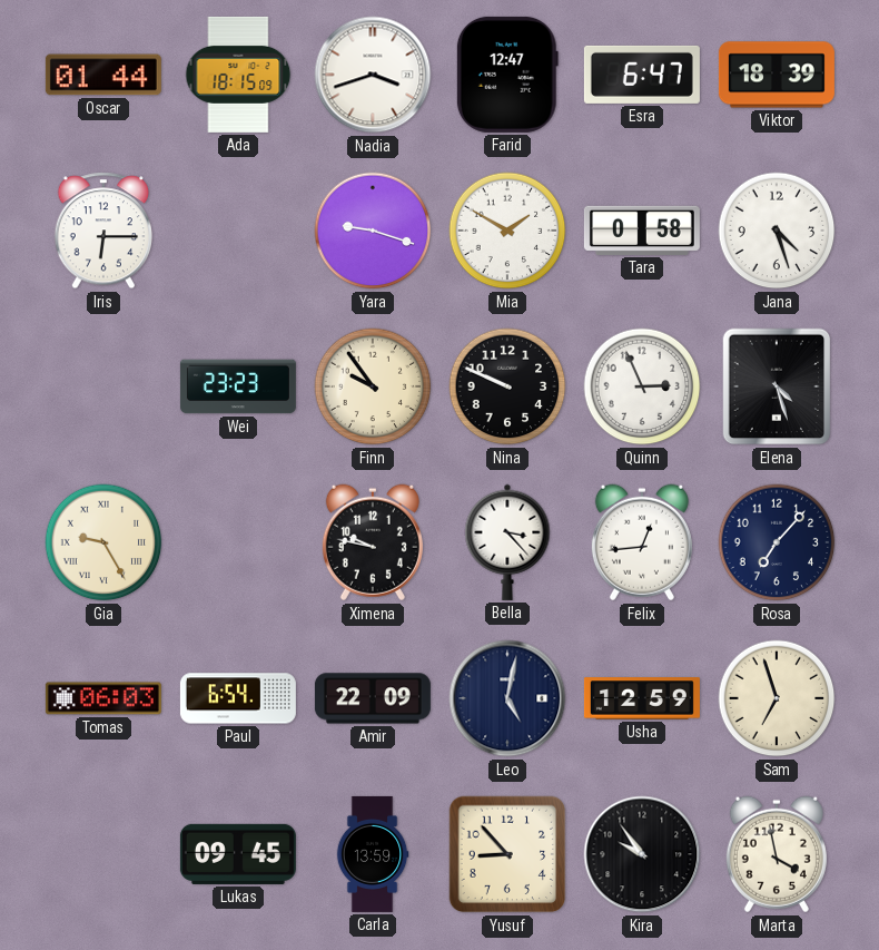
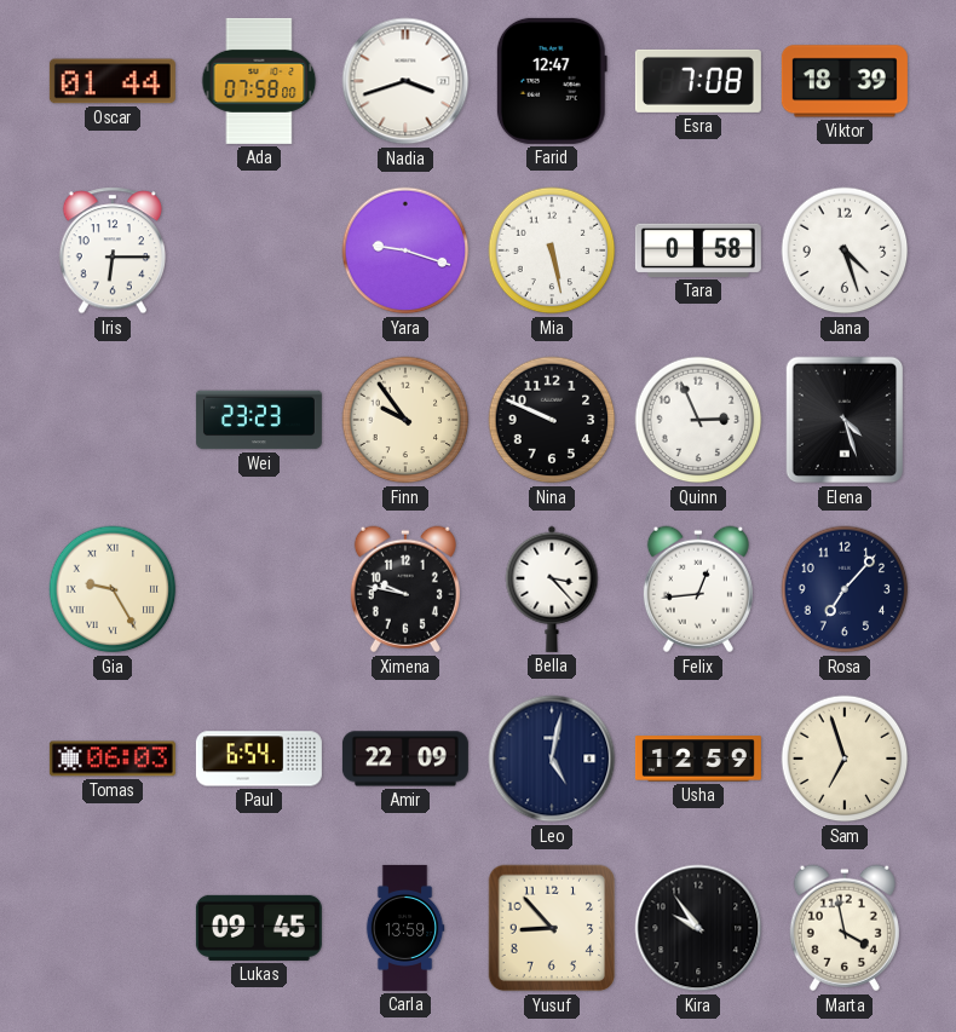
Ada: 18:15 -> 07:58 (259, 81)
Esra: 6:47 -> 7:08 (698, 81)
Mia: 1:50 -> 5:28 (552, 250)
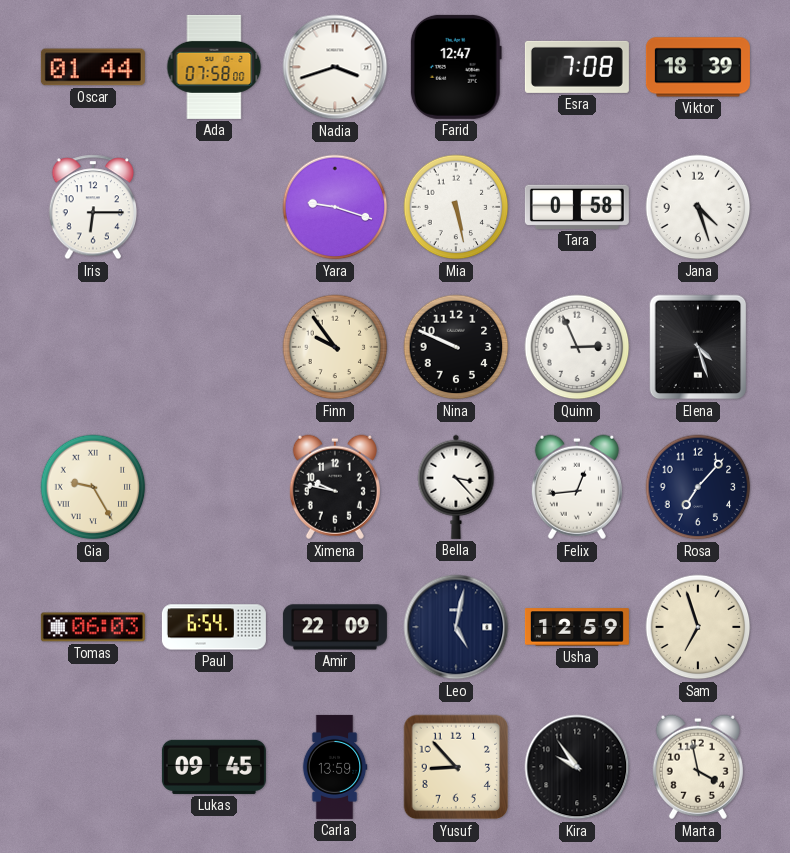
Wei: 23:23 -> none (259, 420)
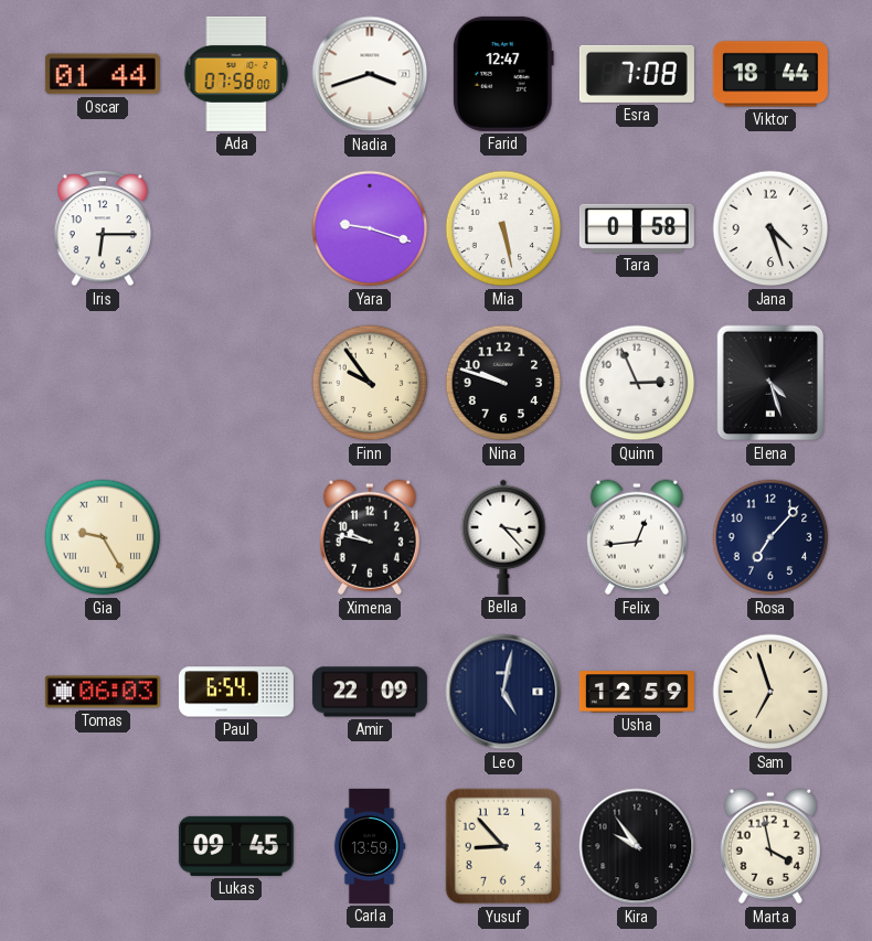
Viktor: 18:39 -> 18:44 (770, 74)
Nina: 9:49 -> 9:48 (503, 383)
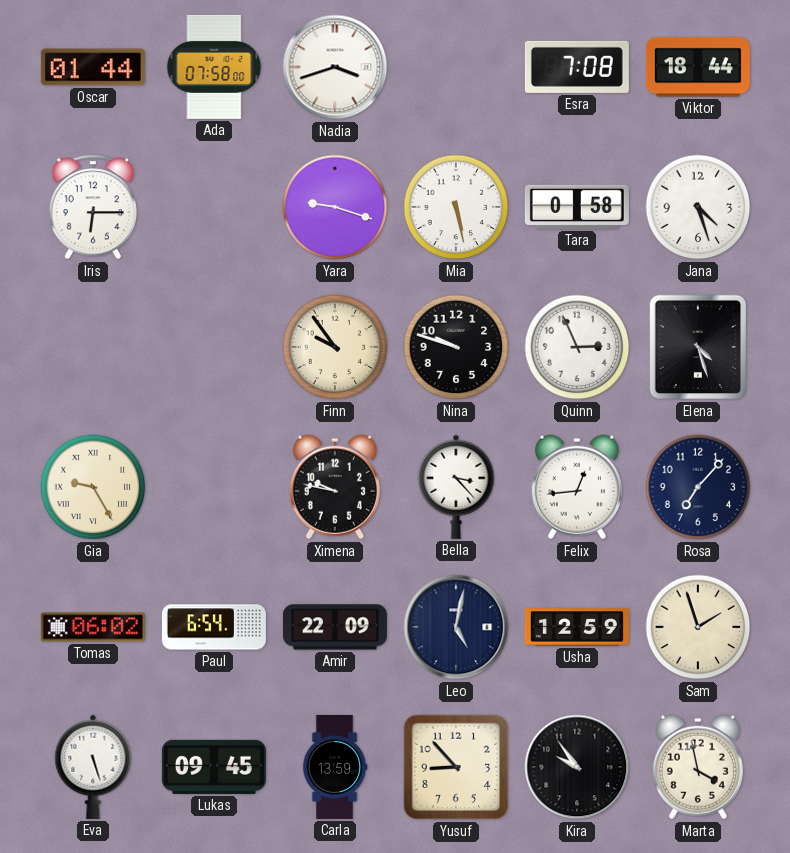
Farid: 12:47 -> none (503, 74)
Tomas: 06:03 -> 06:02 (93, 627)
Sam: 6:57 -> 1:57 (698, 627)
Eva: none -> 5:27 (93, 767)
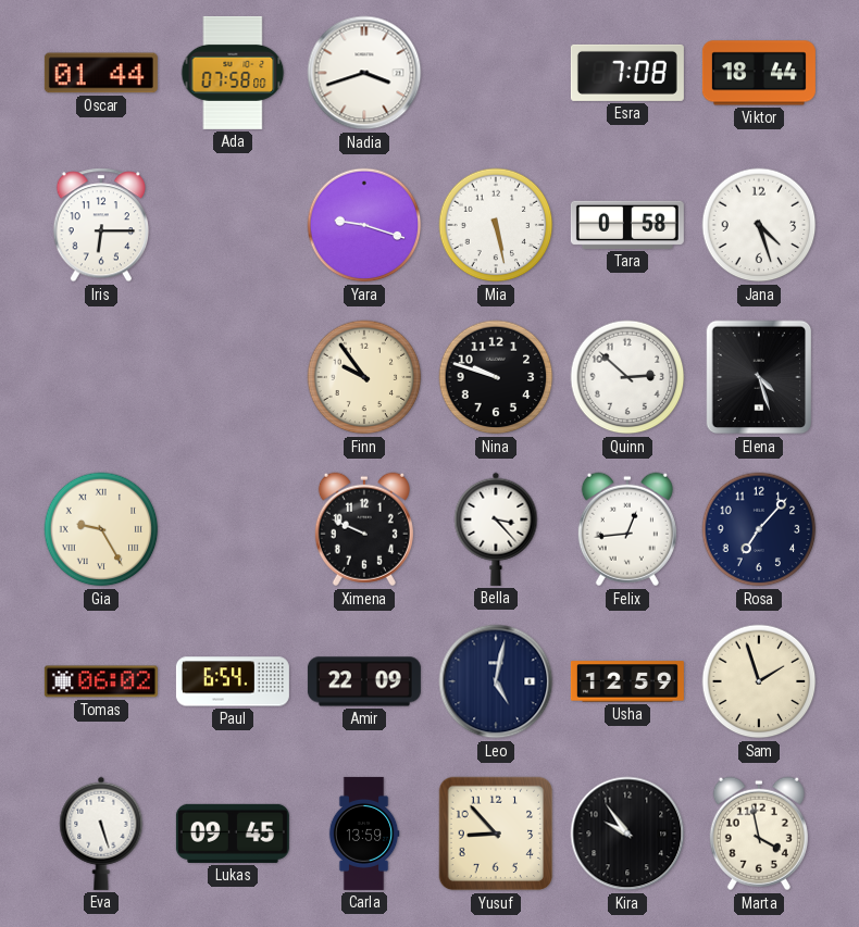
Quinn: 2:56 -> 2:52 (627, 377)
Ximena: 9:47 -> 9:49 (364, 529)
